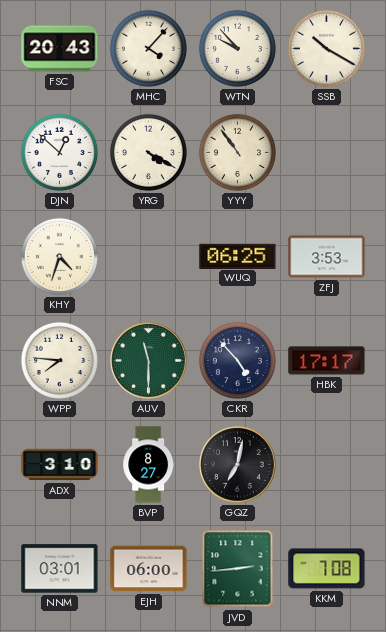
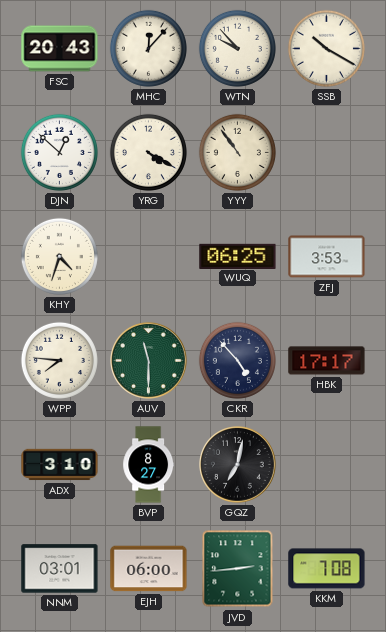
MHC: 4:07 -> 12:07 (148, 48)
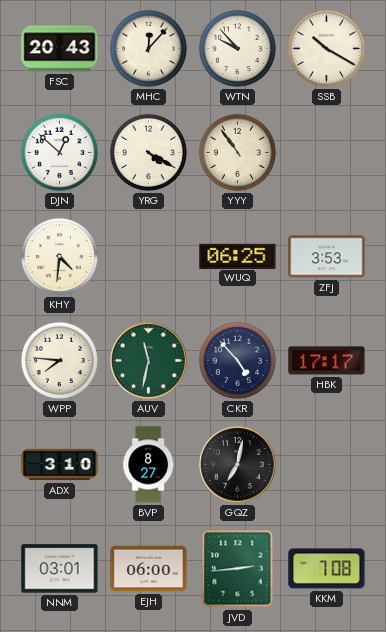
KHY: 4:33 -> 4:31 (59, 256)
AUV: 11:30 -> 11:32 (149, 361)
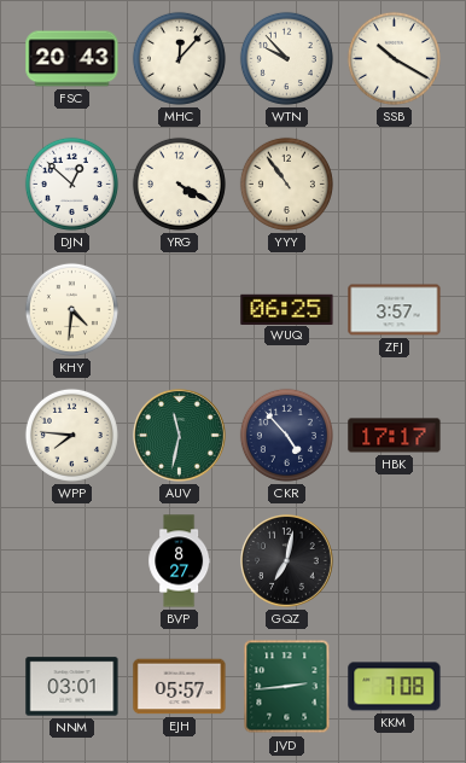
ZFJ: 3:53 -> 3:57 (395, 310)
ADX: 3:10 -> none (60, 465)
EJH: 06:00 -> 05:57 (180, 687)
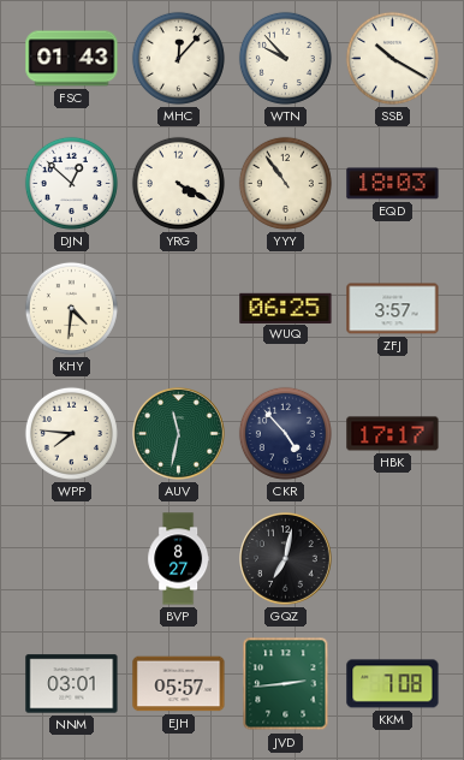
FSC: 20:43 -> 01:43 (72, 59)
EQD: none -> 18:03 (393, 184)
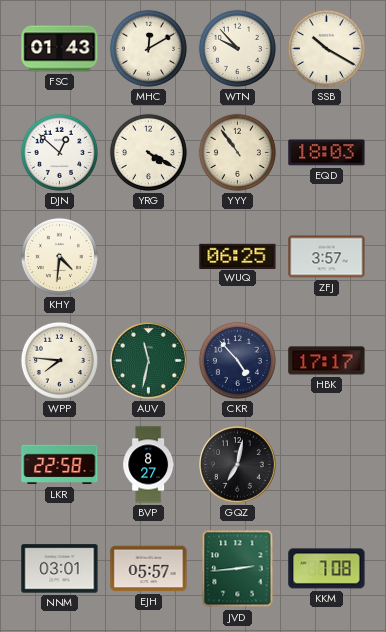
MHC: 12:07 -> 12:10 (148, 48)
LKR: none -> 22:58 (60, 465)
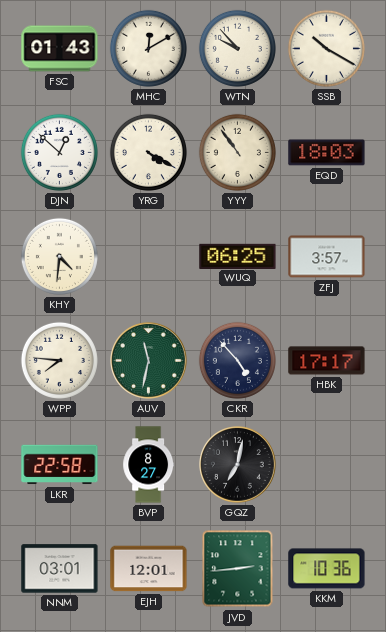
EJH: 05:57 -> 12:01 (149, 569)
KKM: 7:08 -> 10:36 (327, 569)
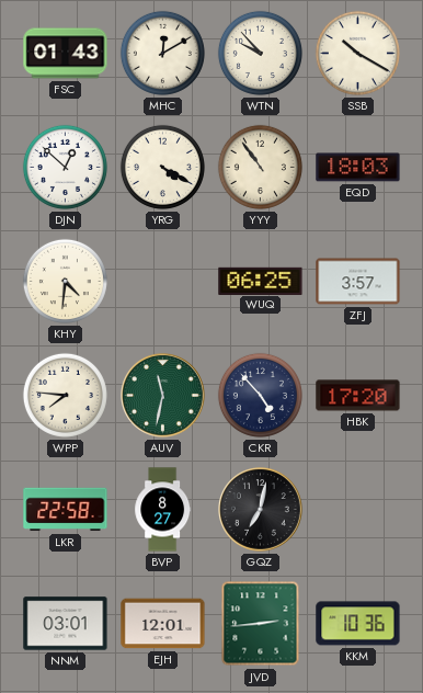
HBK: 17:17 -> 17:20 (358, 396)
